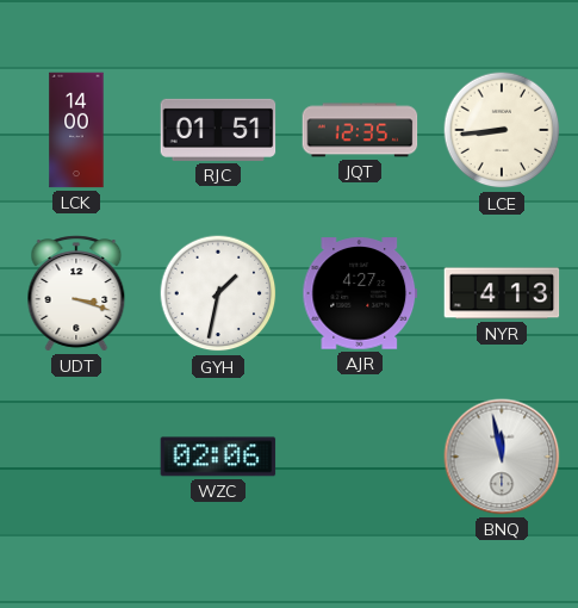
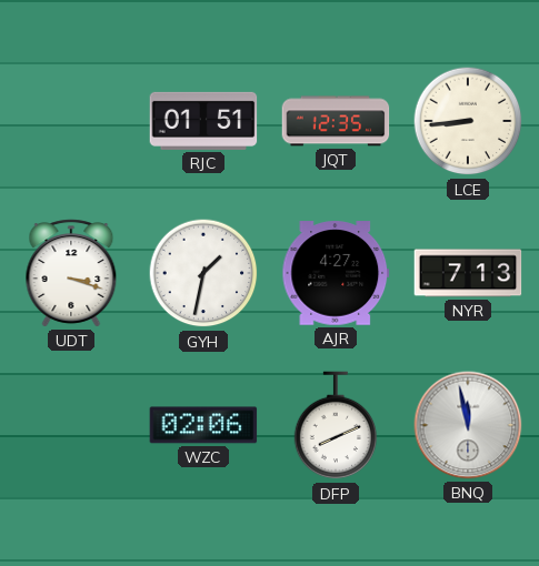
LCK: 14:00 -> none (76, 130)
NYR: 4:13 -> 7:13 (468, 273)
DFP: none -> 8:11 (336, 426)
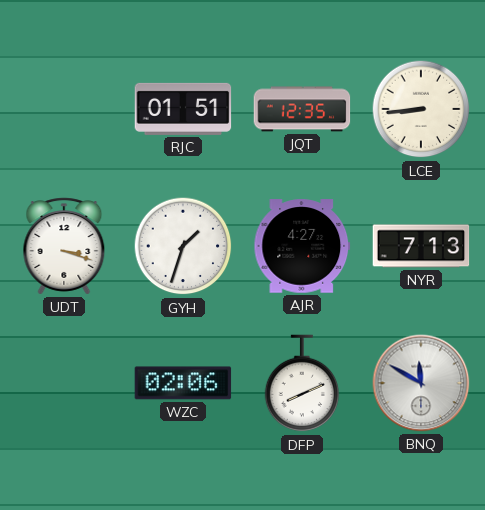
GYH: 1:32 -> 1:33 (183, 246)
BNQ: 11:58 -> 11:50 (421, 383)
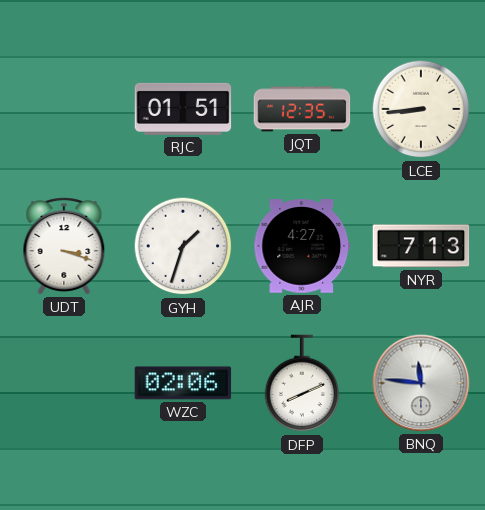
BNQ: 11:50 -> 11:46 (421, 383)
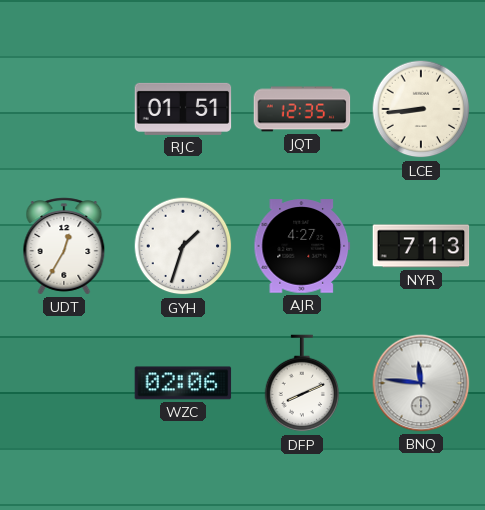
UDT: 3:18 -> 12:35 (64, 246)
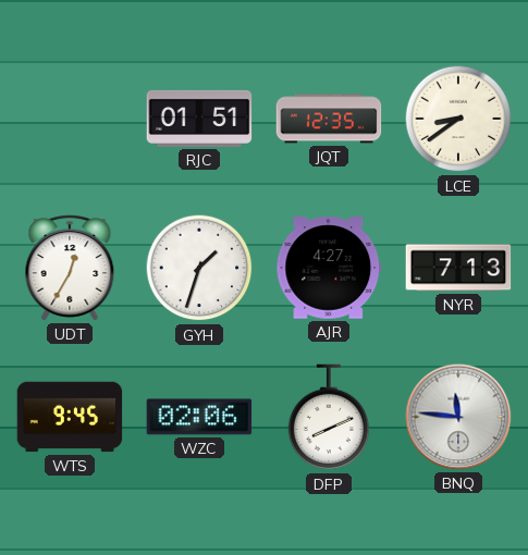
LCE: 8:44 -> 8:39 (458, 119)
WTS: none -> 9:45 (70, 417)
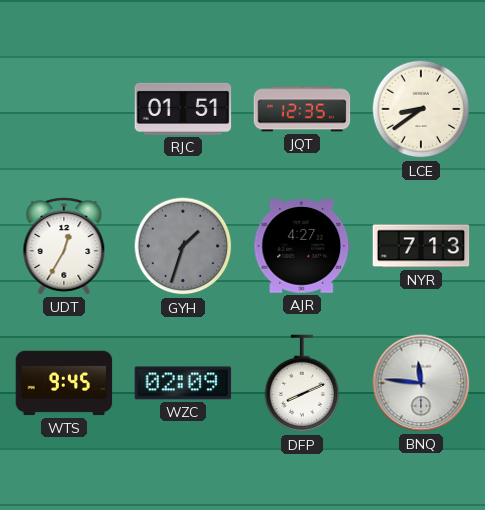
GYH dial: white -> grey (183, 246)
WZC: 02:06 -> 02:09 (183, 383)
